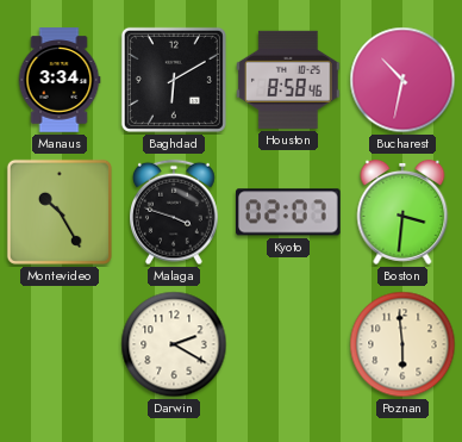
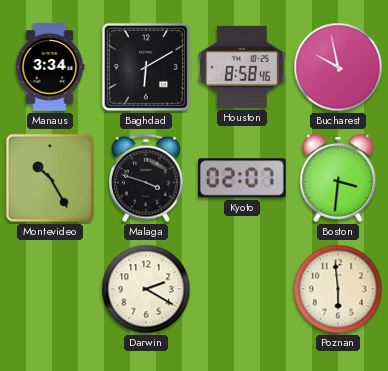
Bucharest: 10:32 -> 9:58 (338, 67)
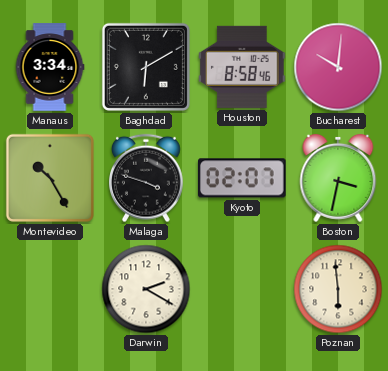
Bucharest: 9:58 -> 10:01 (338, 67)
Boston: 3:31 -> 3:32 (338, 178)
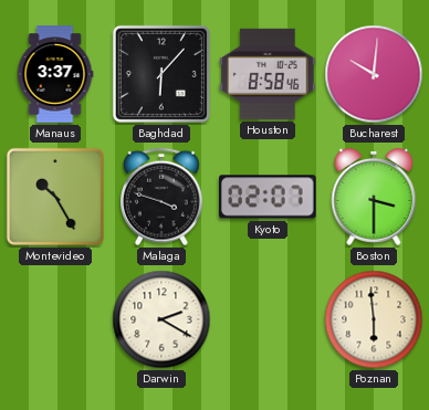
Manaus: 3:34 -> 3:37 (55, 74)
Baghdad: 6:10 -> 6:07 (161, 74)
Boston: 3:32 -> 3:30 (374, 197)
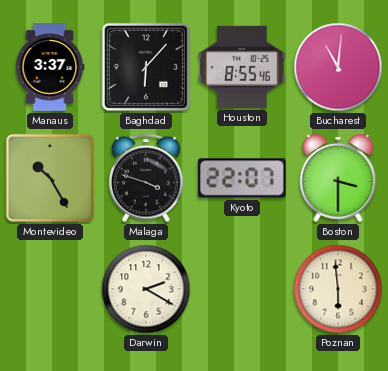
Houston: 8:58 -> 8:55 (243, 67)
Bucharest: 10:01 -> 11:01 (338, 67)
Kyoto: 02:07 -> 22:07 (243, 178)
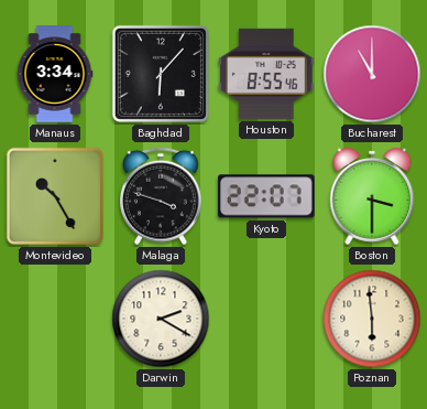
Manaus: 3:37 -> 3:34 (55, 74)
Bucharest: 11:01 -> 11:00 (372, 74)
